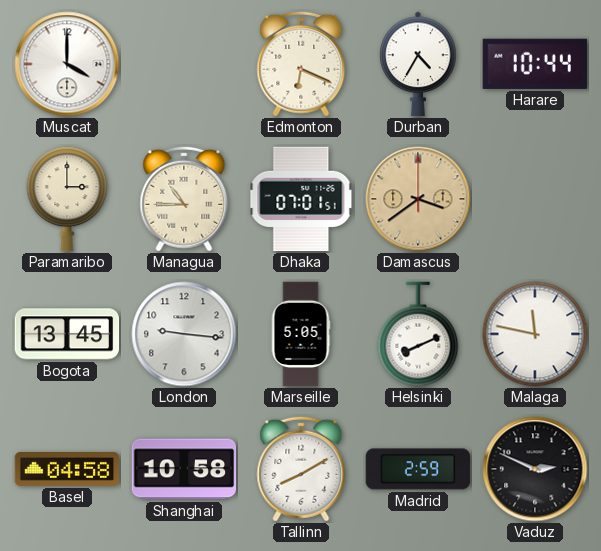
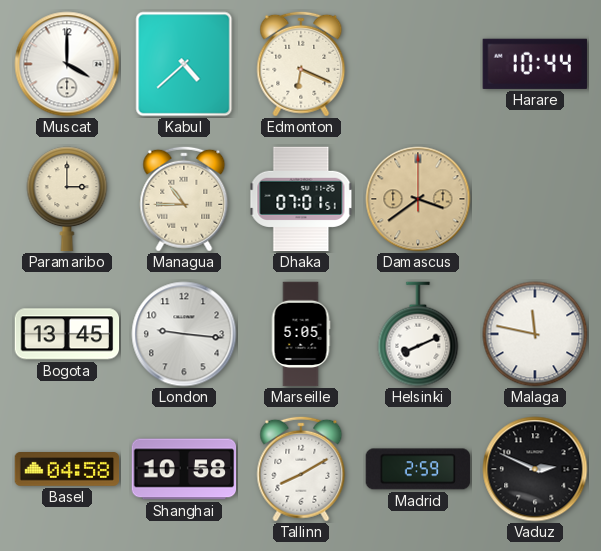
Kabul: none -> 4:38 (184, 64)
Durban: 4:35 -> none (418, 64)
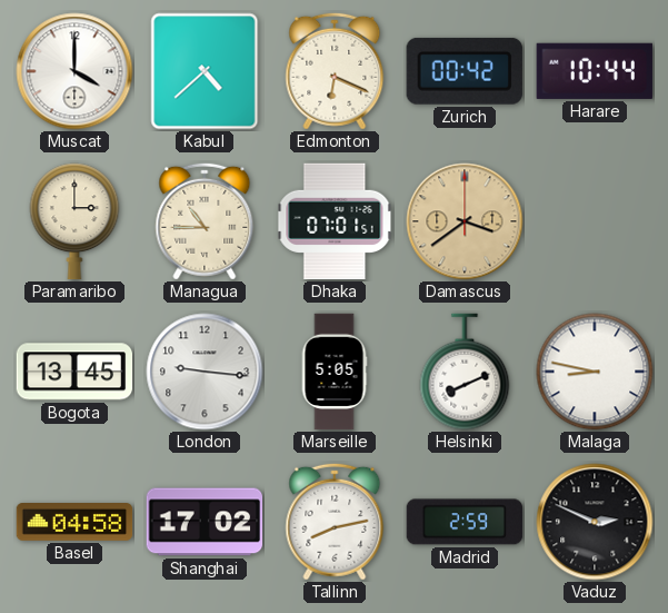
Zurich: none -> 00:42 (465, 71)
Malaga: 11:47 -> 8:47 (595, 372)
Shanghai: 10:58 -> 17:02 (205, 522)
Tallinn: 8:10 -> 8:13 (335, 522)
